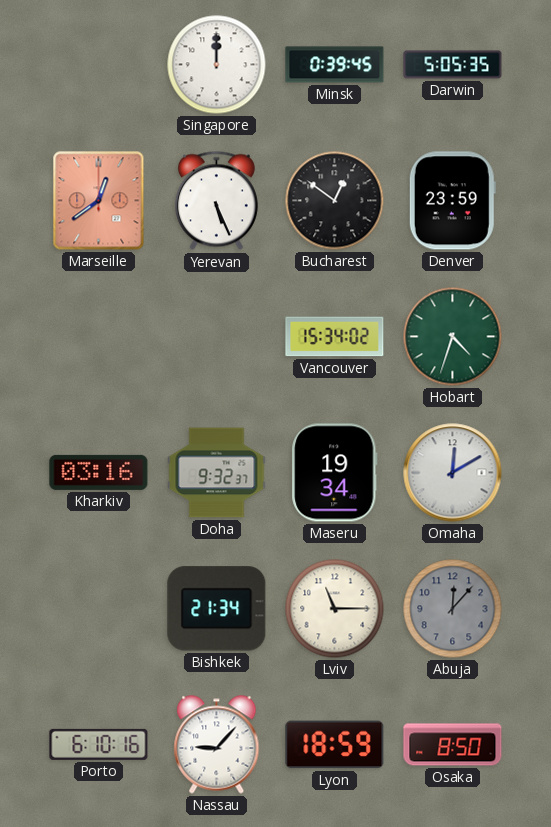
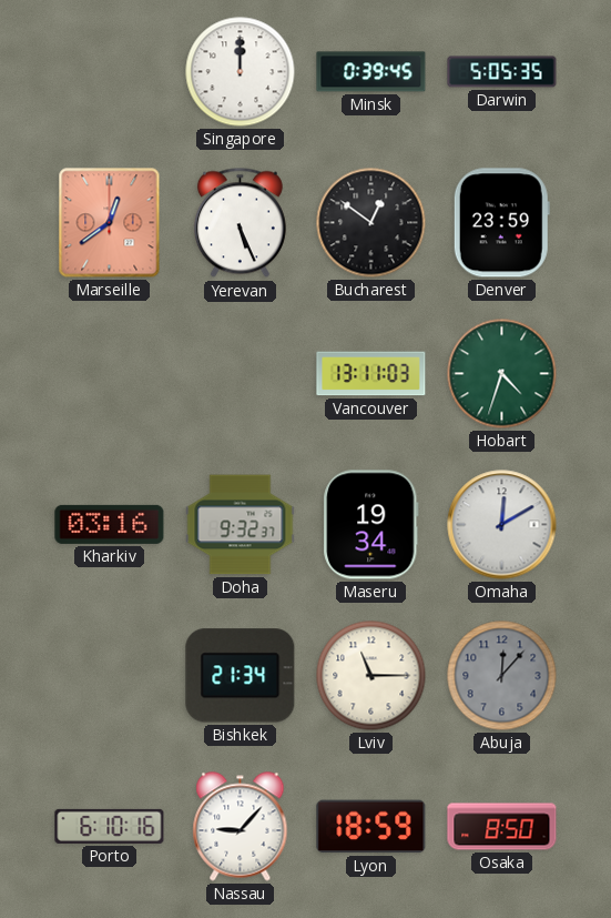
Vancouver: 15:34 -> 13:11 (371, 374)
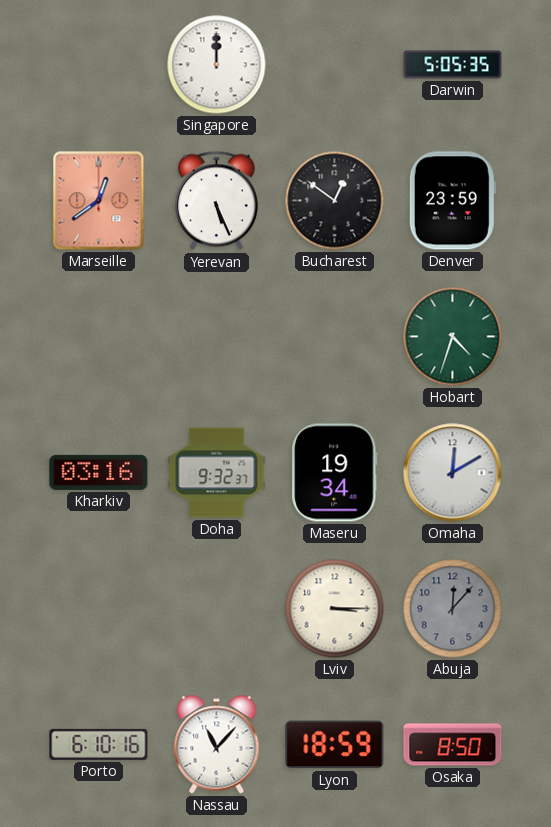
Minsk: 0:39 -> none (371, 72)
Vancouver: 13:11 -> none (371, 374)
Bishkek: 21:34 -> none (241, 676)
Lviv: 11:15 -> 3:15 (335, 609)
Nassau: 9:07 -> 11:07 (217, 745)
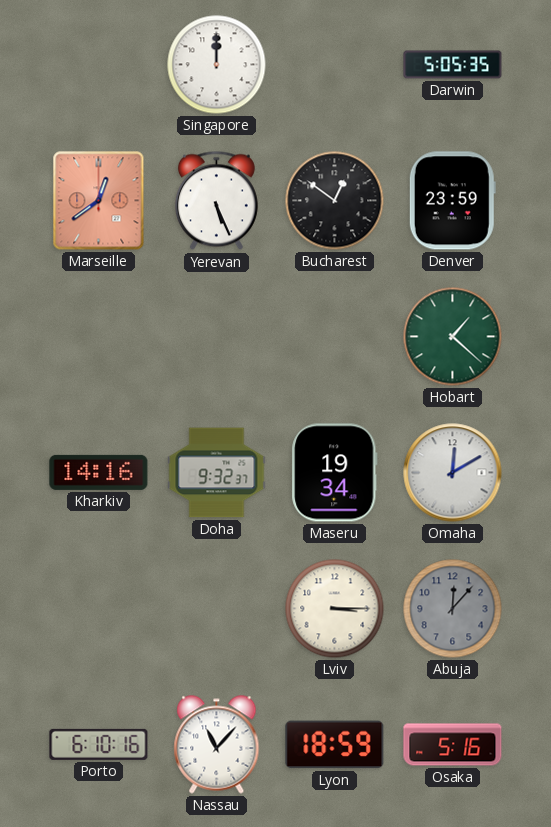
Hobart: 4:33 -> 1:22 (453, 337)
Kharkiv: 03:16 -> 14:16 (99, 472)
Osaka: 8:50 -> 5:16 (453, 745)
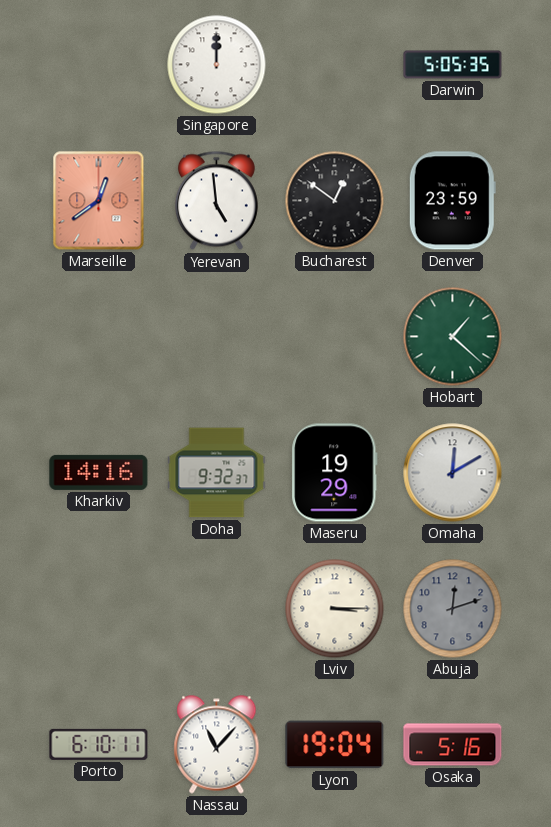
Yerevan: 5:26 -> 4:59 (216, 201)
Maseru: 19:34 -> 19:29 (335, 473)
Abuja: 12:07 -> 12:12 (453, 609)
Porto: 6:10:16 -> 6:10:11 (99, 744)
Lyon: 18:59 -> 19:04 (335, 745)
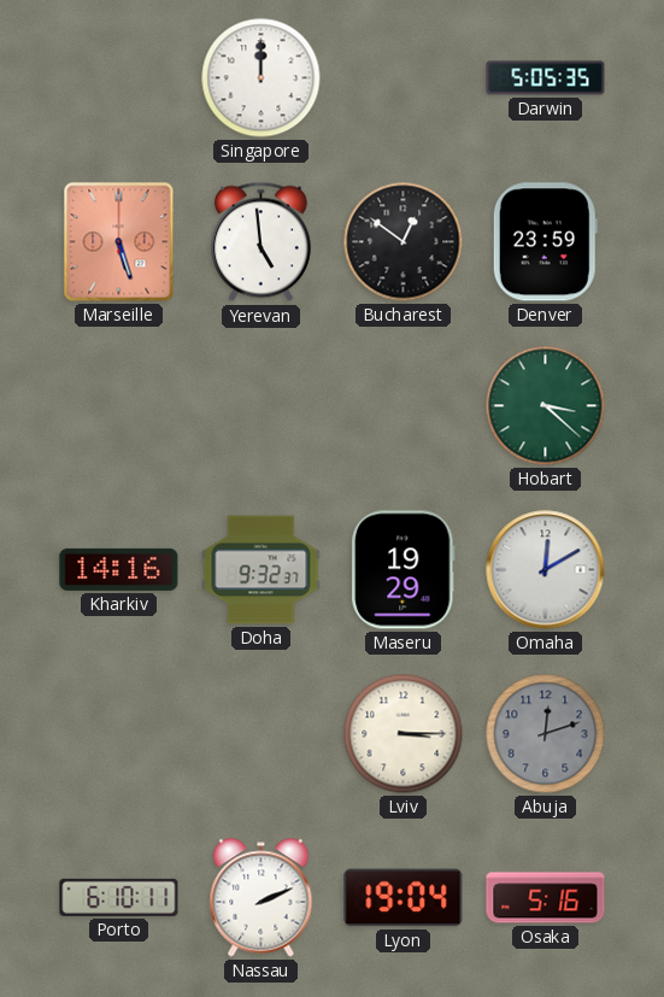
Marseille: 12:39 -> 5:27 (119, 242)
Hobart: 1:22 -> 3:22 (546, 406)
Nassau: 11:07 -> 2:11 (262, 898)
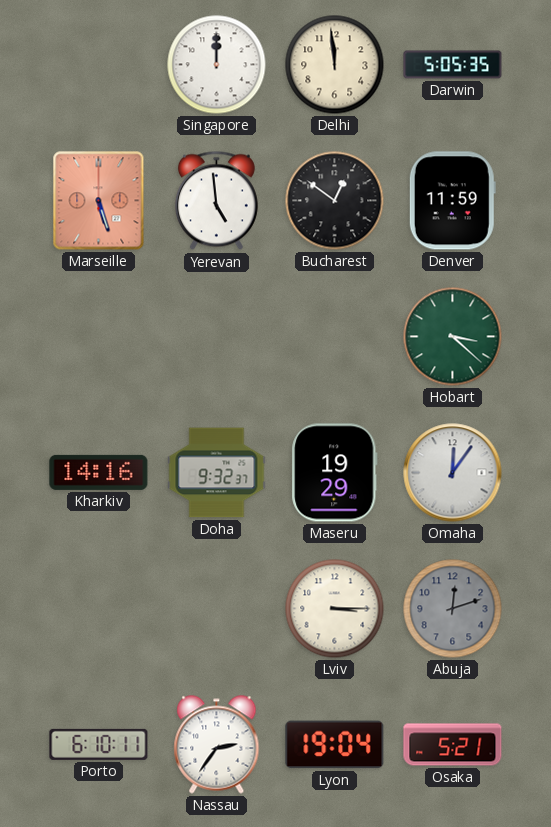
Delhi: none -> 11:59 (335, 65)
Denver: 23:59 -> 11:59 (452, 201)
Omaha: 12:10 -> 12:06 (453, 473)
Nassau: 2:11 -> 2:36 (217, 745)
Osaka: 5:16 -> 5:21 (453, 745)
